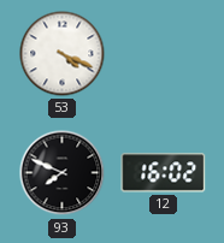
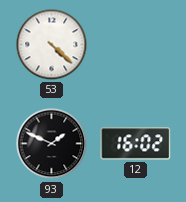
53: 4:19 -> 4:22 (52, 45)
93: 7:49 -> 1:49 (52, 144)
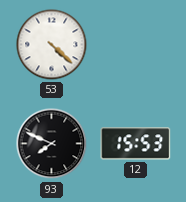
93: 1:49 -> 7:49 (52, 144)
12: 16:02 -> 15:53 (136, 144)
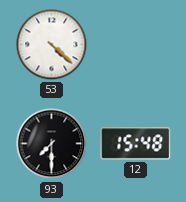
93: 7:49 -> 7:30 (52, 144)
12: 15:53 -> 15:48 (136, 144)
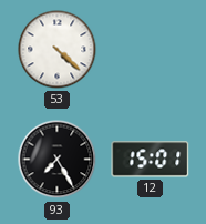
93: 7:30 -> 7:25 (58, 160)
12: 15:48 -> 15:01 (151, 160)
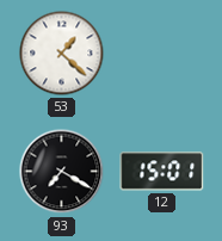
53: 4:22 -> 1:22 (62, 54)
93: 7:25 -> 7:20 (62, 172)
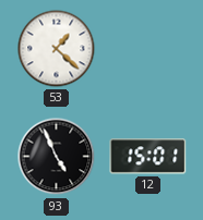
93: 7:20 -> 4:56 (57, 157)
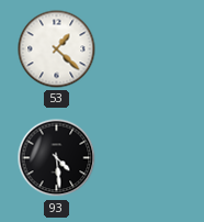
93: 4:56 -> 4:29 (57, 158)
12: 15:01 -> none (148, 157)
